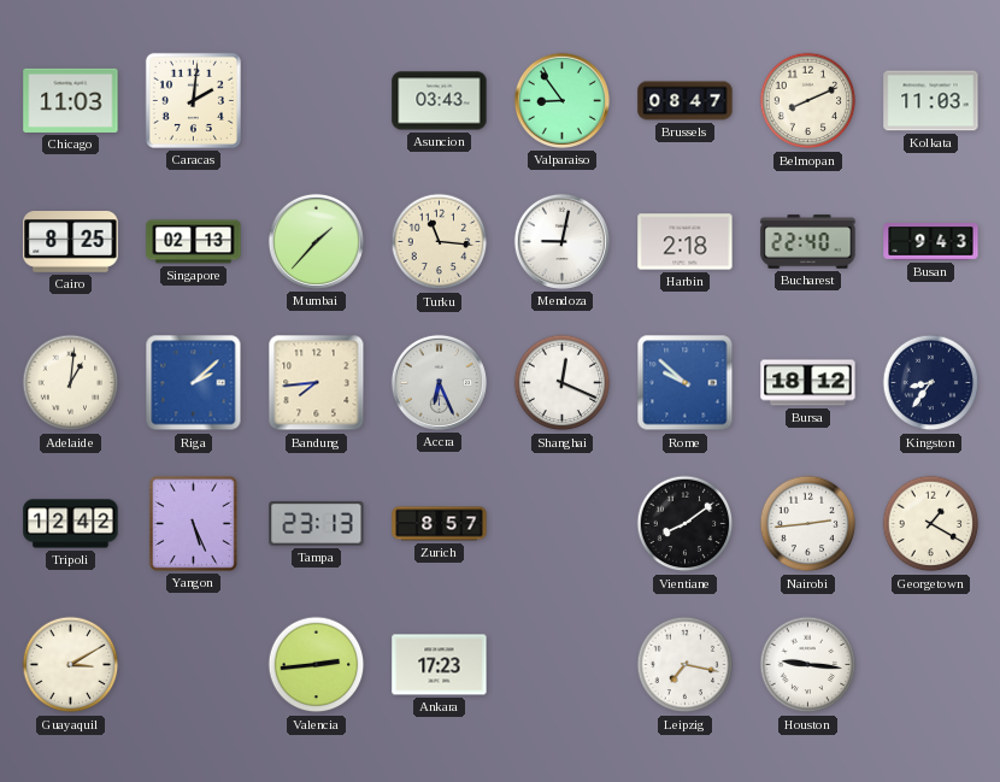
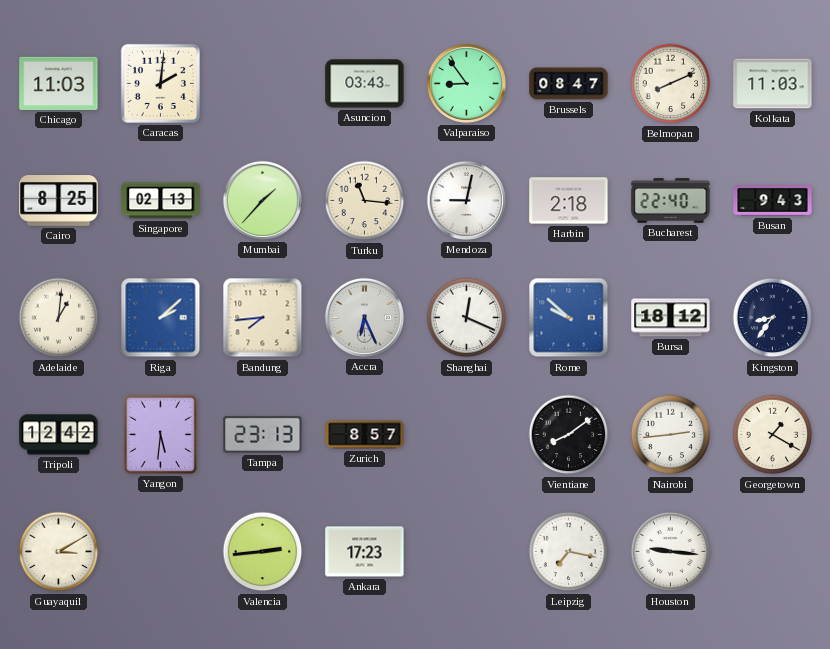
Yangon: 5:26 -> 5:31 (160, 434)
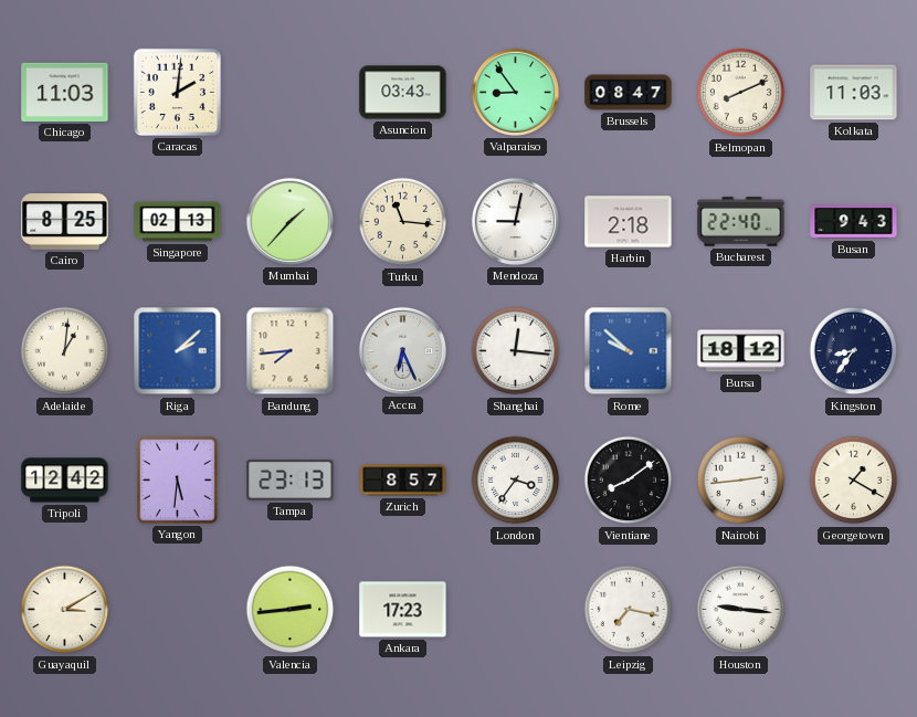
Shanghai: 12:19 -> 12:16 (516, 351)
London: none -> 3:36 (516, 481)
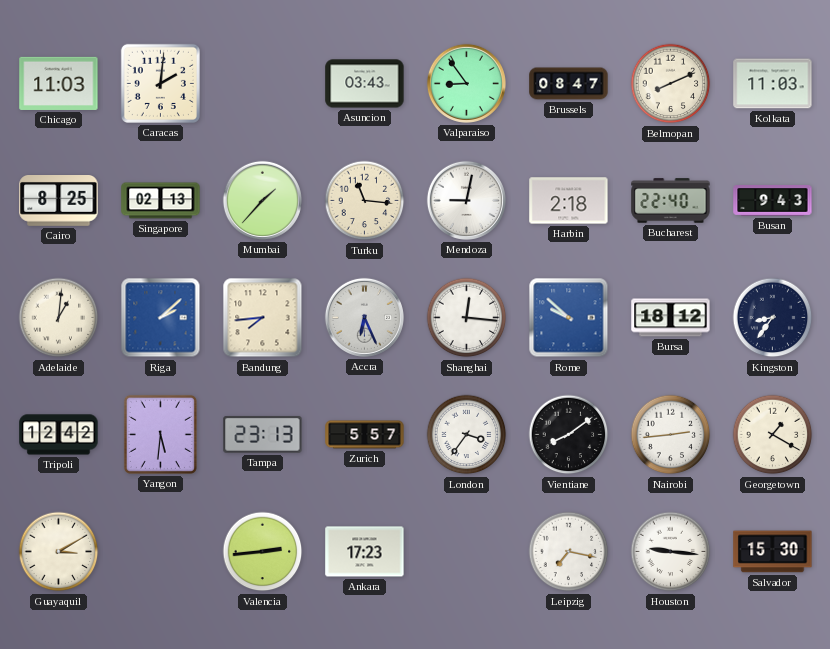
Zurich: 8:57 -> 5:57 (365, 435)
Salvador: none -> 15:30 (773, 552)
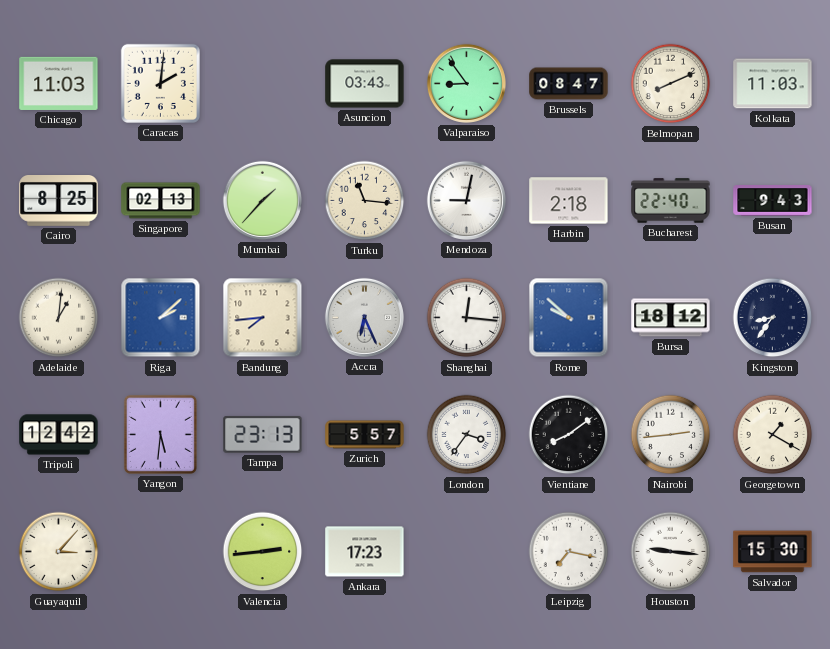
Guayaquil: 3:10 -> 3:07 (59, 552)
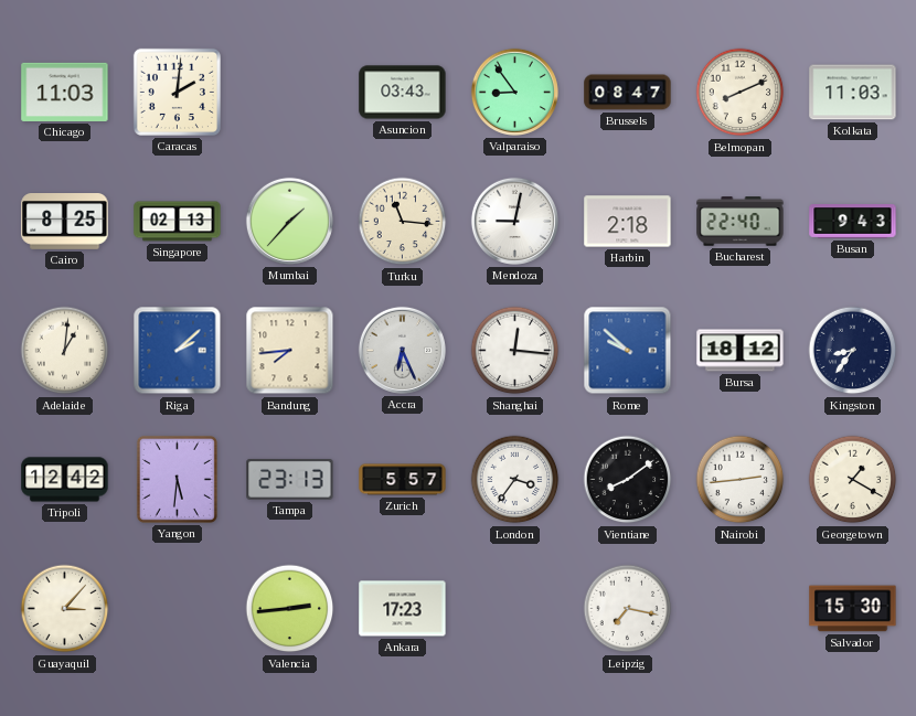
Houston: 9:16 -> none (671, 552)
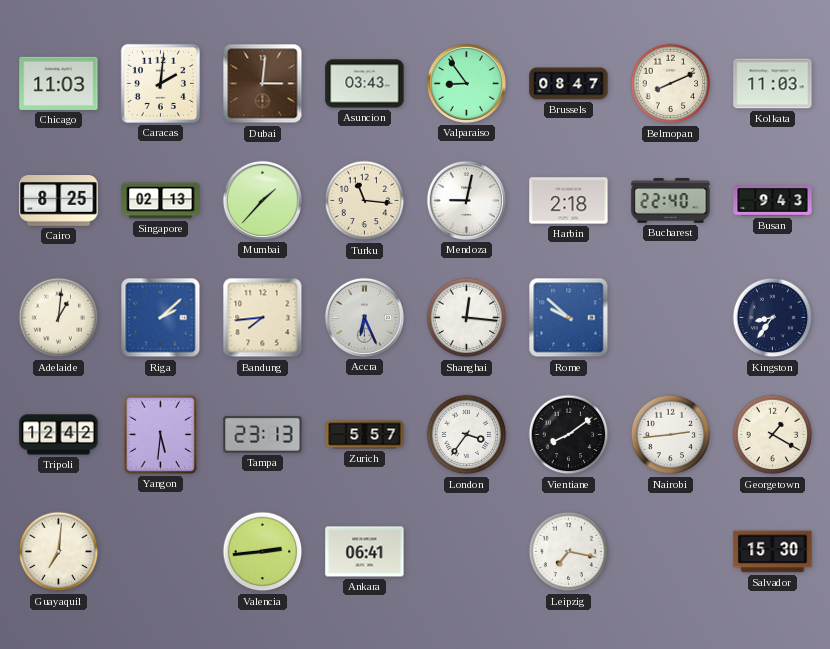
Dubai: none -> 3:01 (263, 84)
Bursa: 18:12 -> none (741, 351)
Guayaquil: 3:07 -> 7:01 (59, 552)
Ankara: 17:23 -> 06:41 (365, 552)
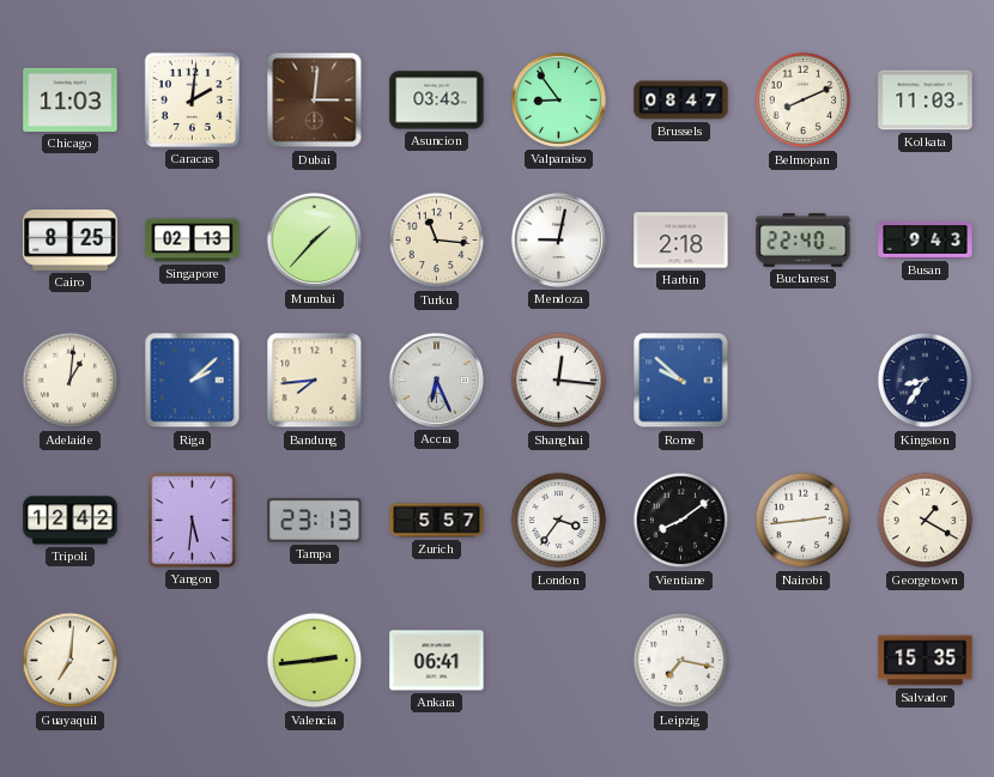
Salvador: 15:30 -> 15:35 (926, 661)
